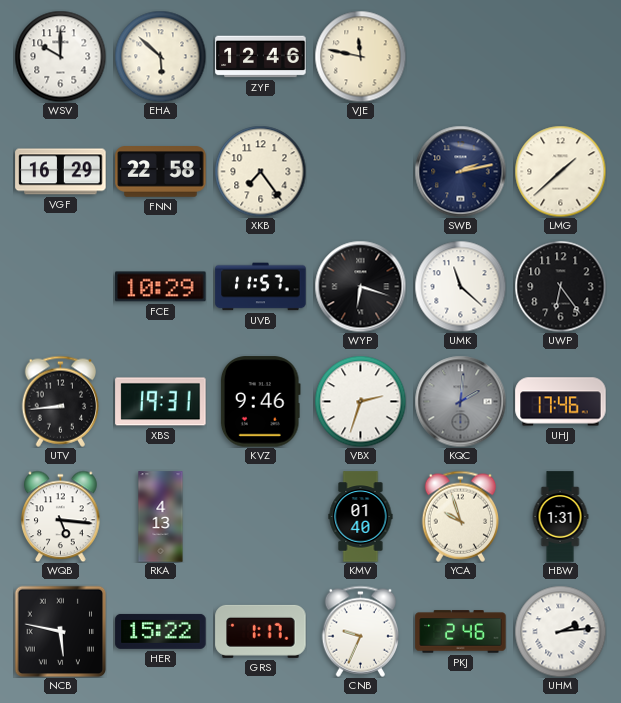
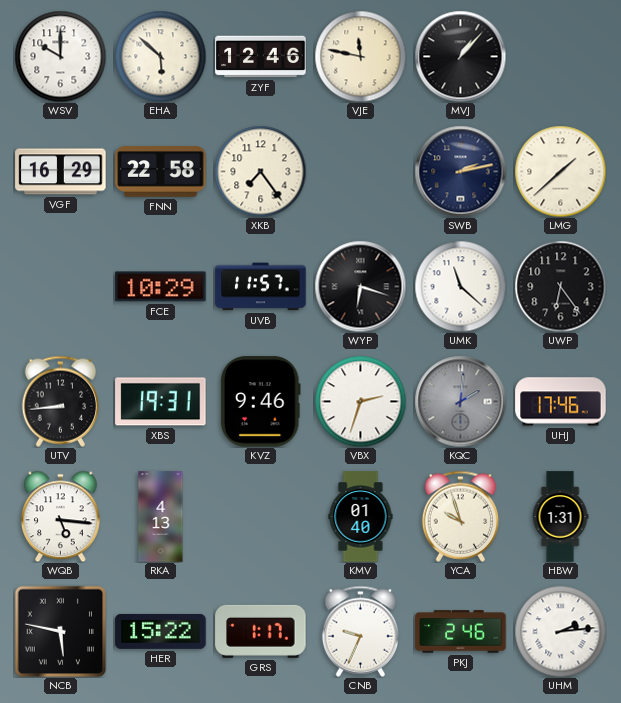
MVJ: none -> 1:07 (460, 56)
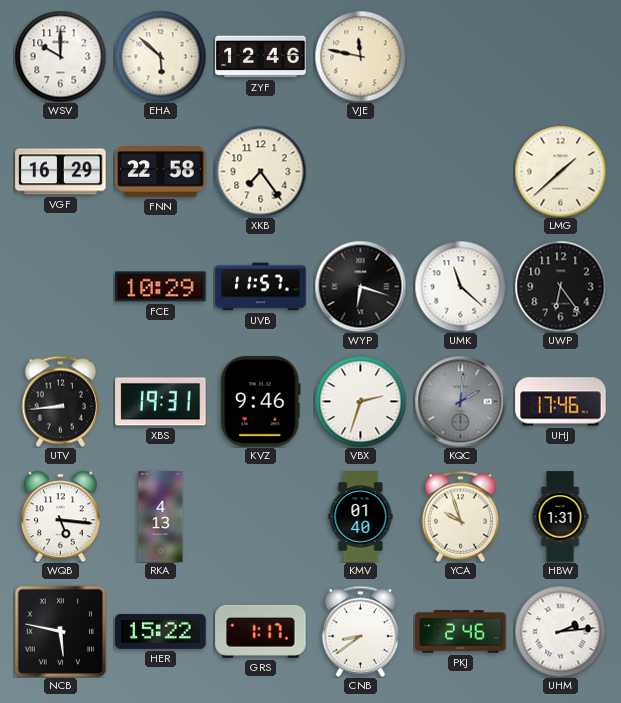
MVJ: 1:07 -> none (460, 56)
SWB: 2:13 -> none (460, 171)
CNB: 9:34 -> 8:39 (360, 631)
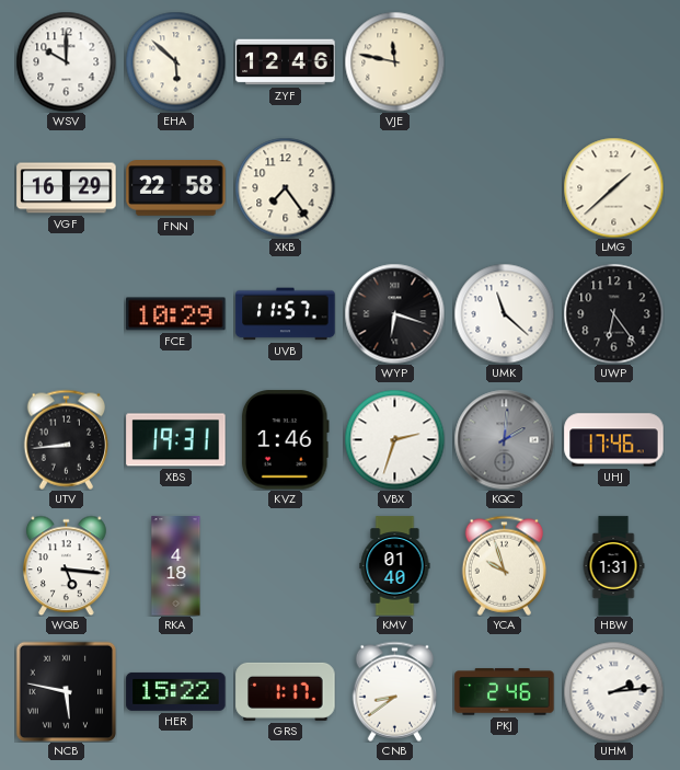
KVZ: 9:46 -> 1:46 (285, 440)
RKA: 4:13 -> 4:18 (176, 566)
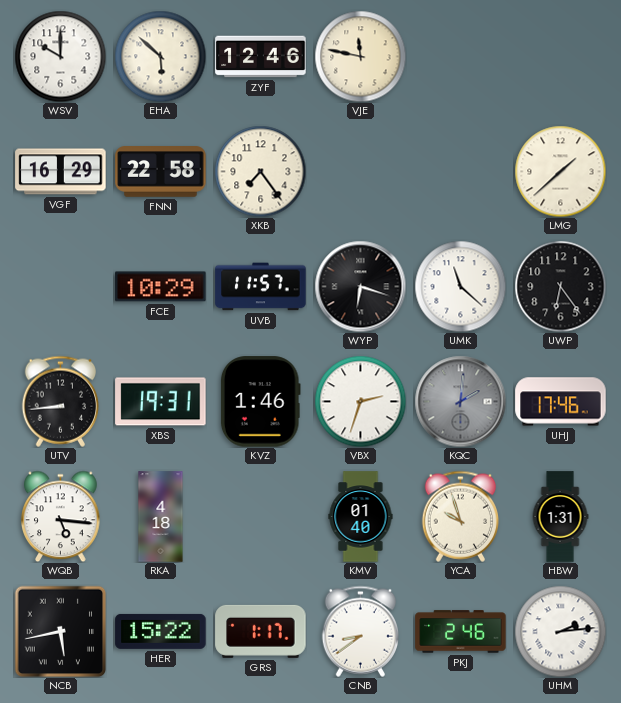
NCB: 5:47 -> 5:43 (60, 631)
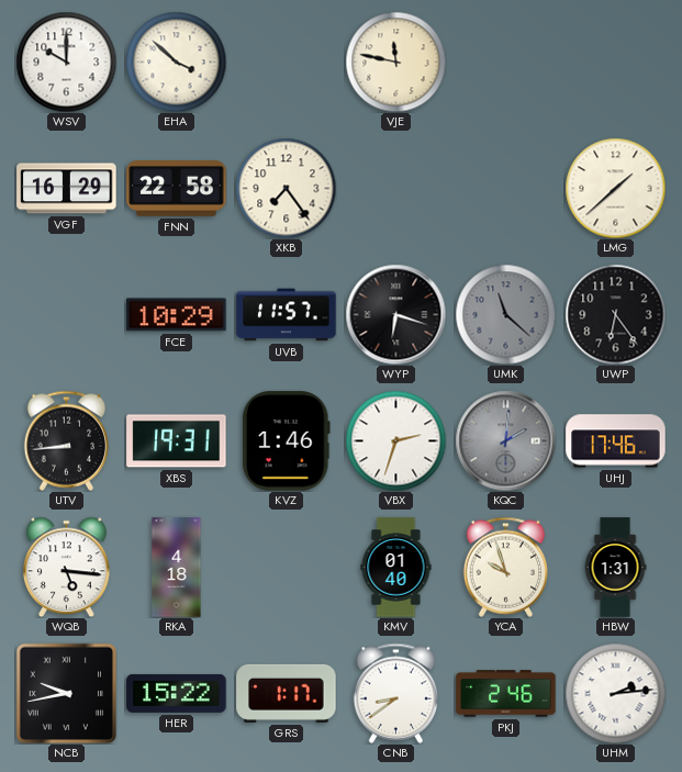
EHA: 5:52 -> 3:52 (176, 61)
ZYF: 12:46 -> none (261, 57)
UMK dial: white -> grey (505, 314)
NCB: 5:43 -> 9:43 (66, 693)
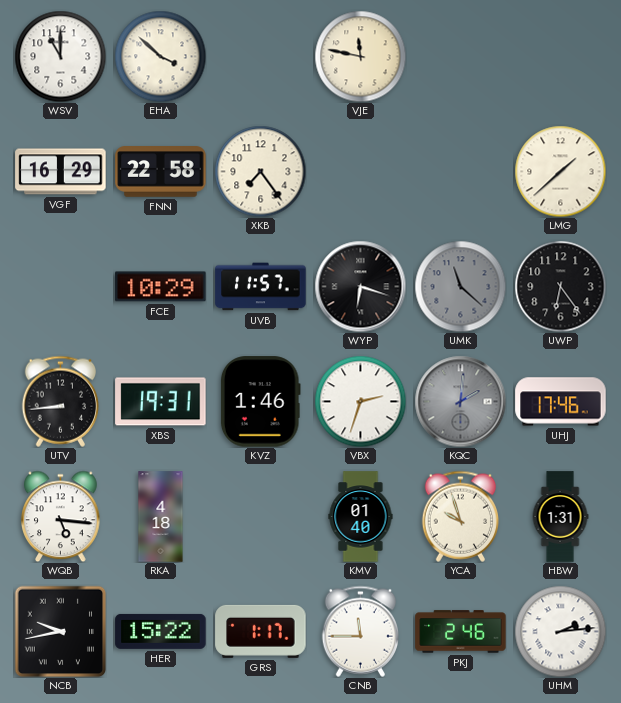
WSV: 10:00 -> 11:00 (60, 56)
CNB: 8:39 -> 11:45 (360, 631)
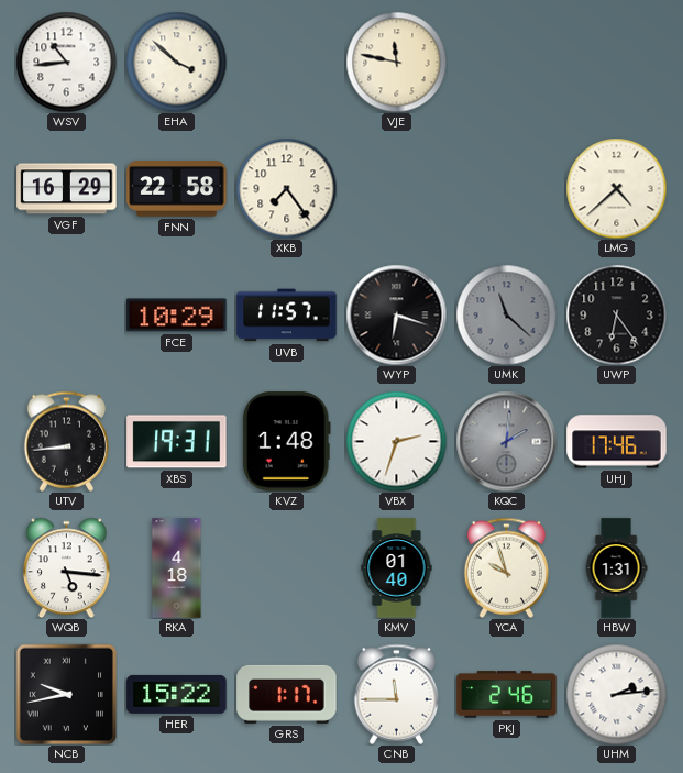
WSV: 11:00 -> 10:44 (66, 62)
LMG: 1:38 -> 4:38 (616, 188)
KVZ: 1:46 -> 1:48 (286, 442)
